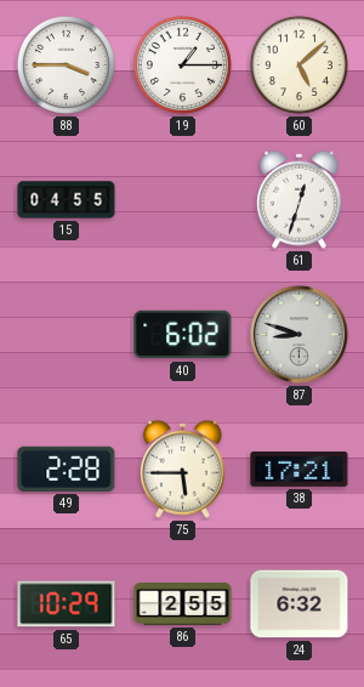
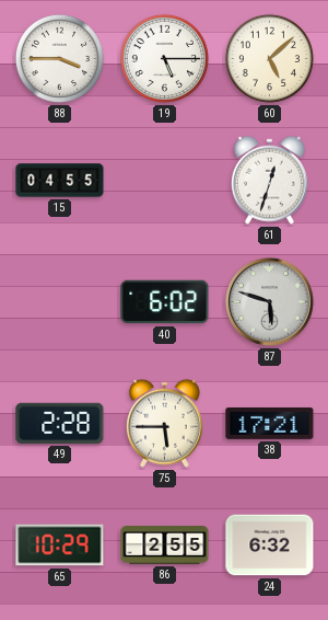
19: 1:15 -> 5:15 (164, 58)
87: 8:48 -> 5:48 (270, 302)
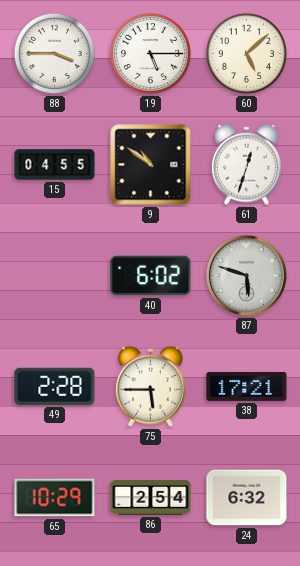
9: none -> 10:51 (151, 165)
86: 2:55 -> 2:54 (151, 498)
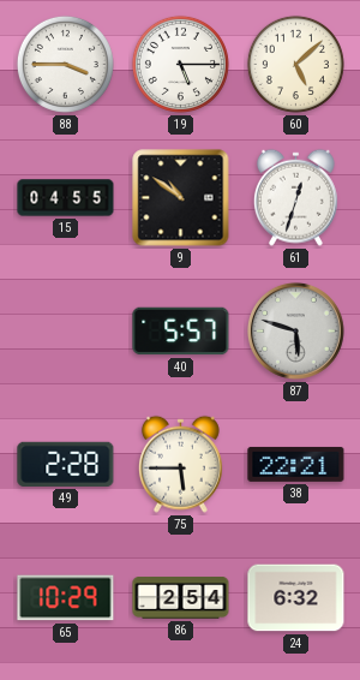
40: 6:02 -> 5:57 (181, 332)
38: 17:21 -> 22:21 (296, 464)
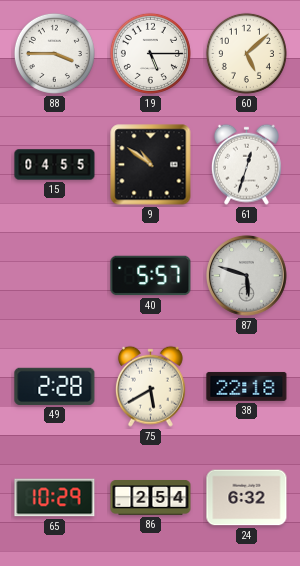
75: 5:45 -> 5:40 (150, 386)
38: 22:21 -> 22:18 (247, 386)
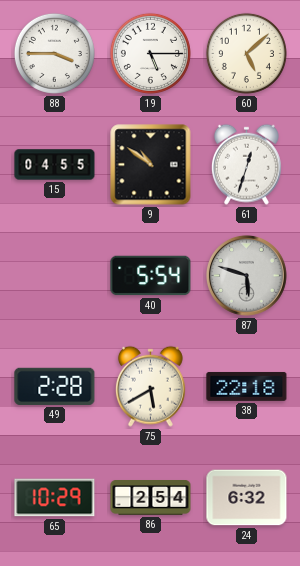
40: 5:57 -> 5:54 (151, 276)
